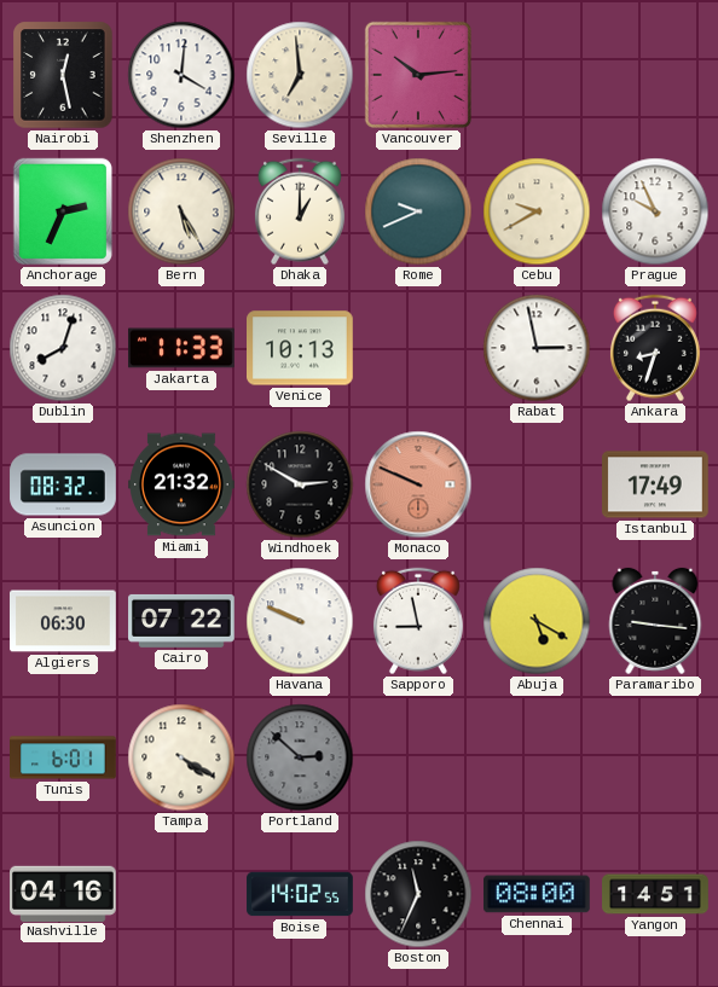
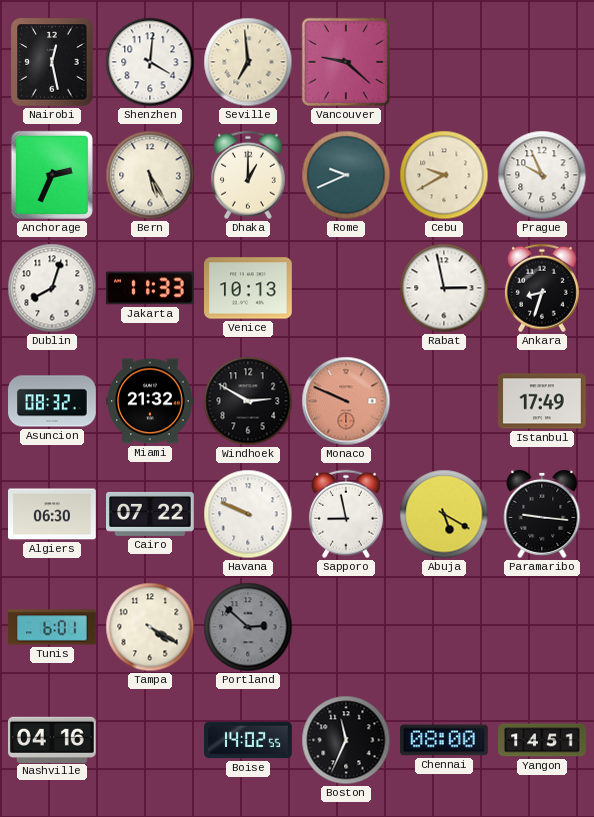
Vancouver: 10:14 -> 9:22 (346, 62)
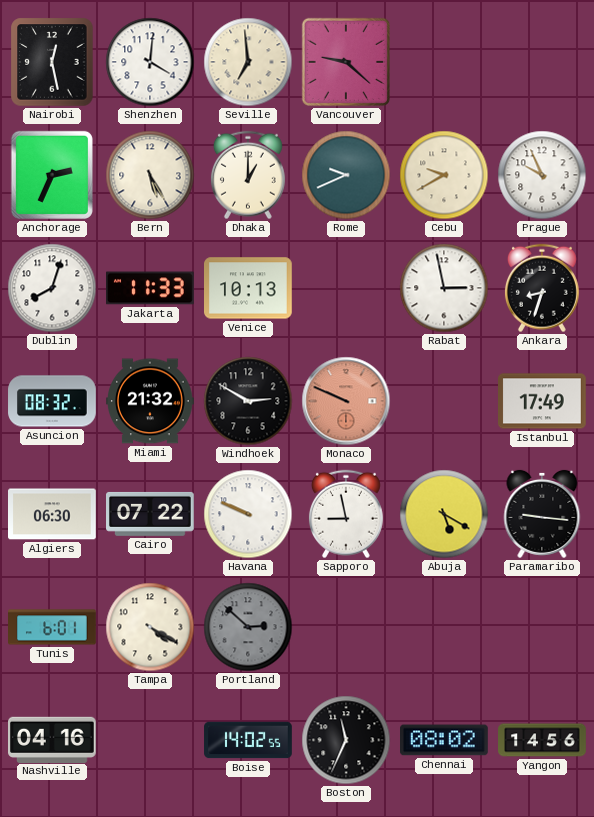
Chennai: 08:00 -> 08:02 (445, 740)
Yangon: 14:51 -> 14:56 (542, 740)
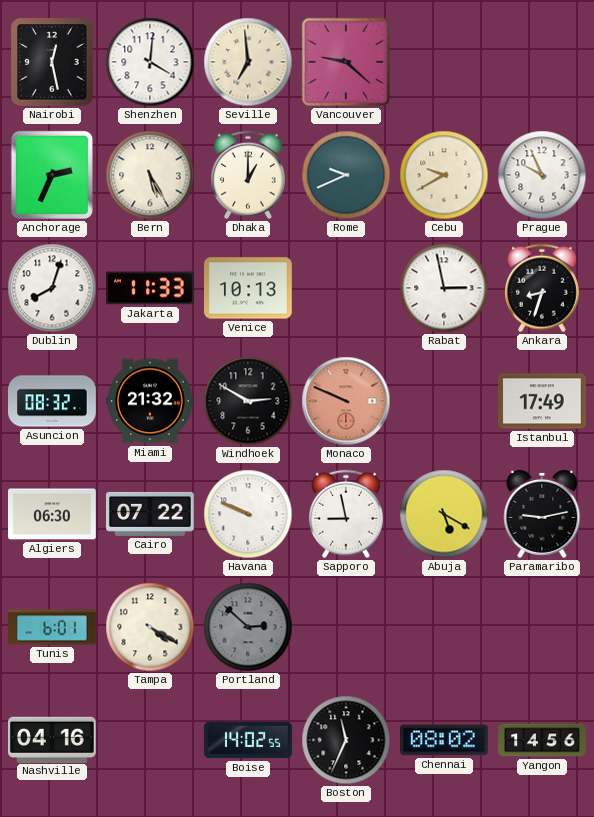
Paramaribo: 9:16 -> 9:13 (542, 514)
